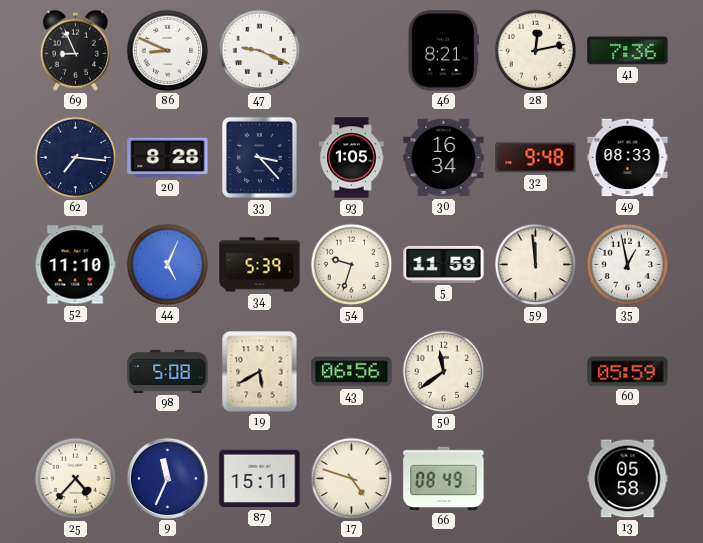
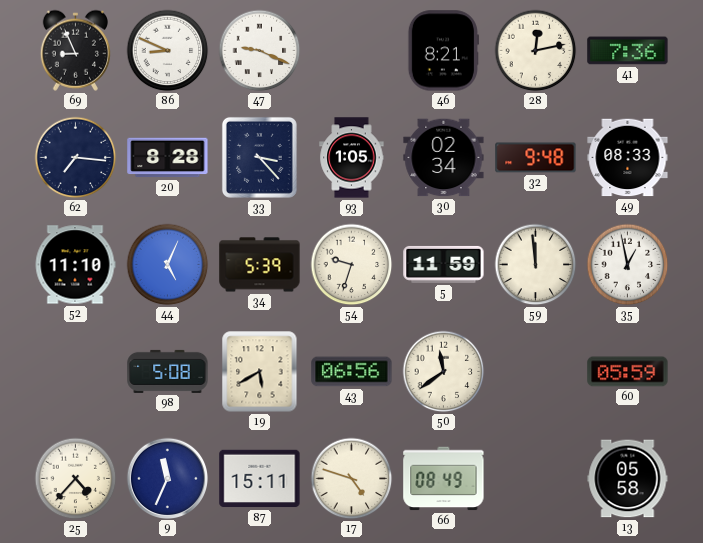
30: 16:34 -> 02:34 (444, 158)
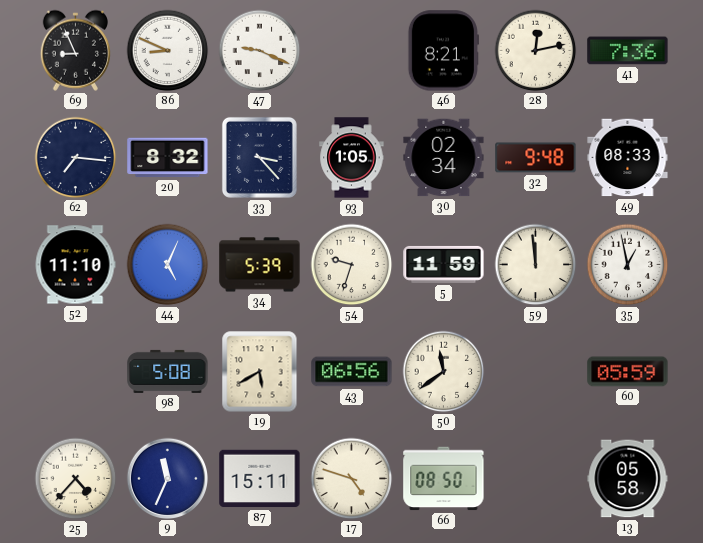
20: 8:28 -> 8:32 (168, 158)
66: 08:49 -> 08:50 (444, 479)
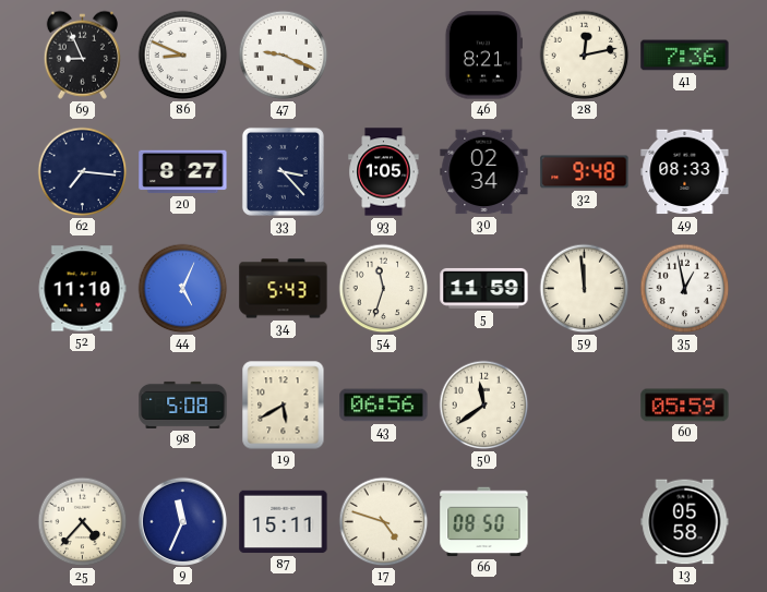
20: 8:32 -> 8:27 (183, 172)
34: 5:39 -> 5:43 (284, 289)
54: 9:33 -> 11:33 (384, 289)
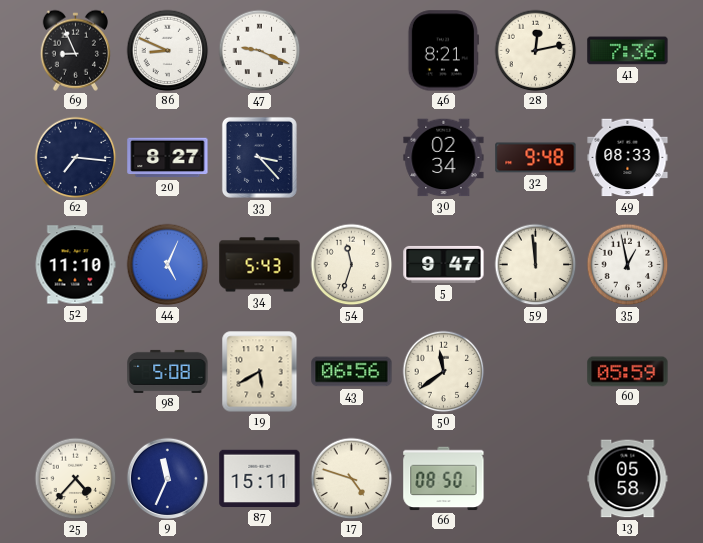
93: 1:05 -> none (384, 172)
5: 11:59 -> 9:47 (444, 264)
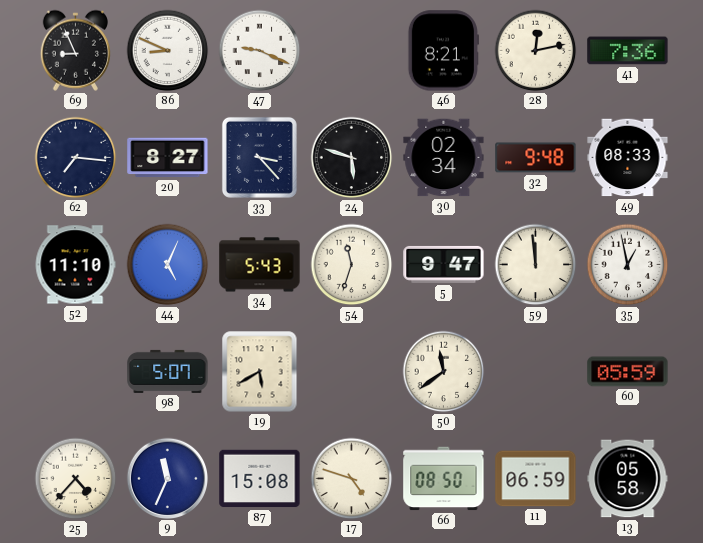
24: none -> 5:48 (352, 158)
98: 5:08 -> 5:07 (168, 371)
43: 06:56 -> none (352, 372)
87: 15:11 -> 15:08 (260, 479)
11: none -> 06:59 (536, 479)
